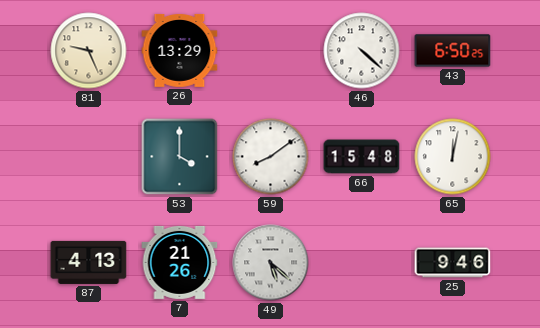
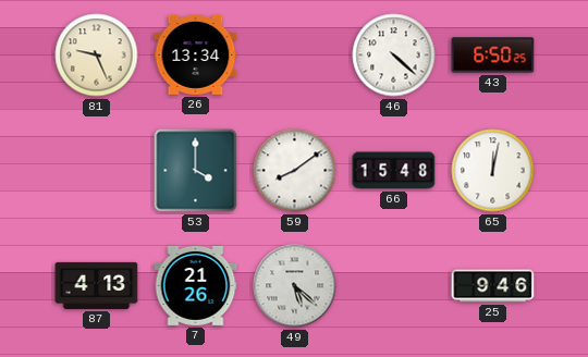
26: 13:29 -> 13:34 (196, 54)
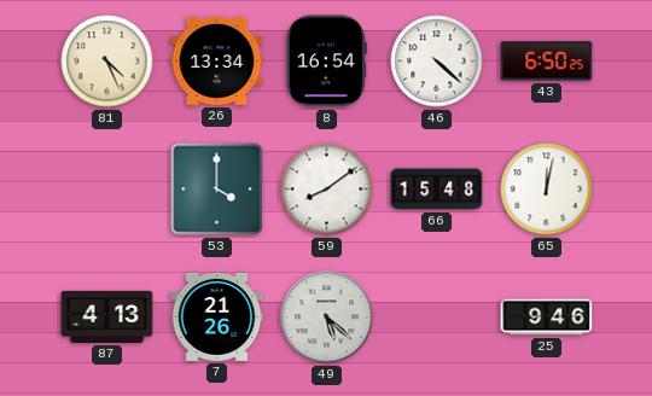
81: 9:26 -> 4:26 (107, 62)
8: none -> 16:54 (326, 62)
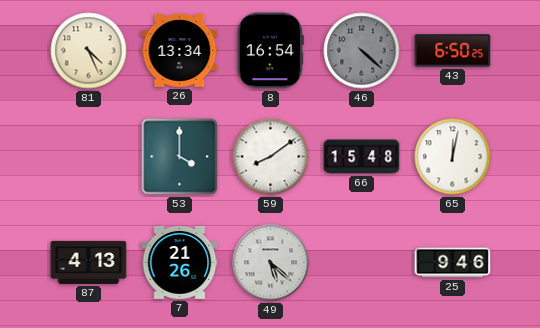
46 dial: white -> grey (362, 51)
